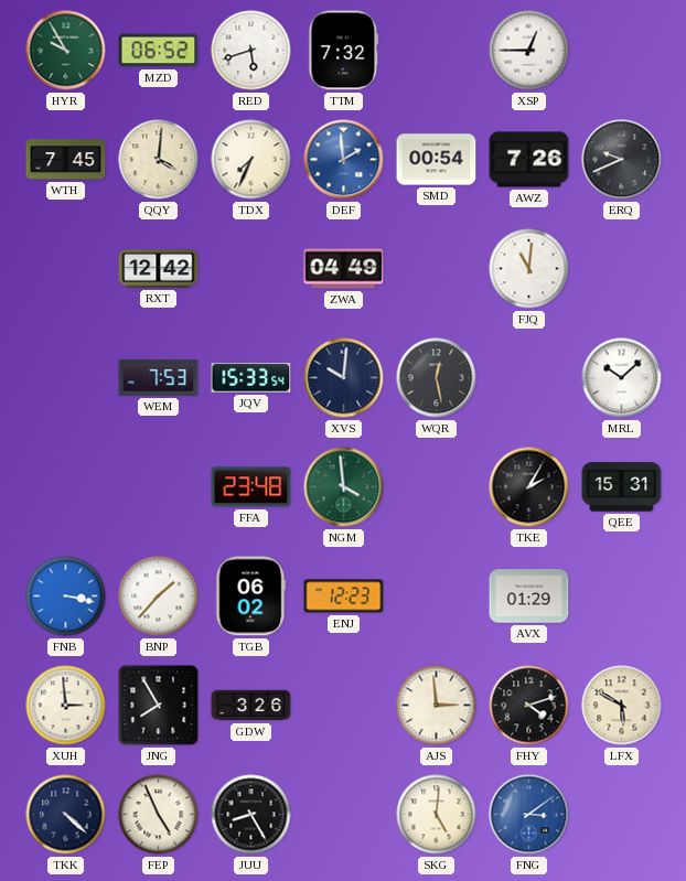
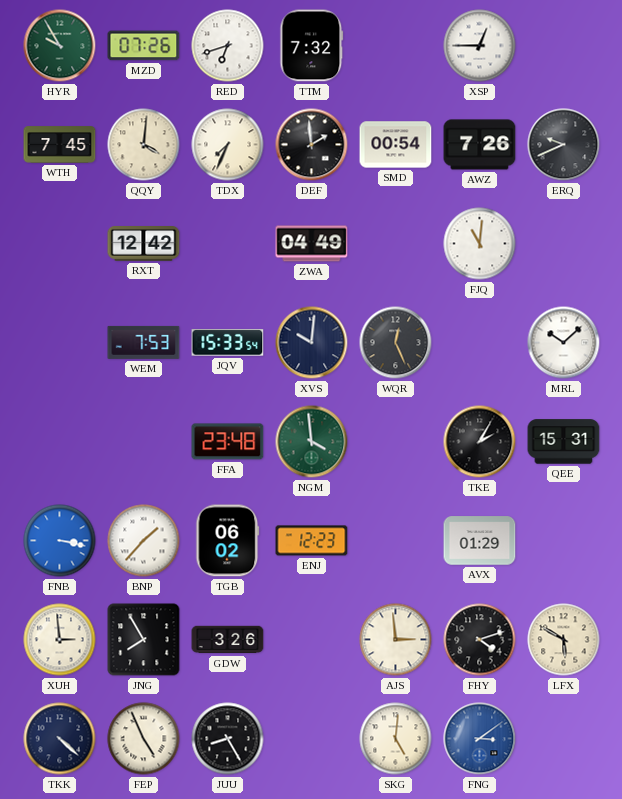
MZD: 06:52 -> 07:26 (144, 46)
RED: 5:42 -> 6:42 (228, 46)
DEF dial: blue -> black (312, 145)
WQR: 12:28 -> 12:26 (396, 343)
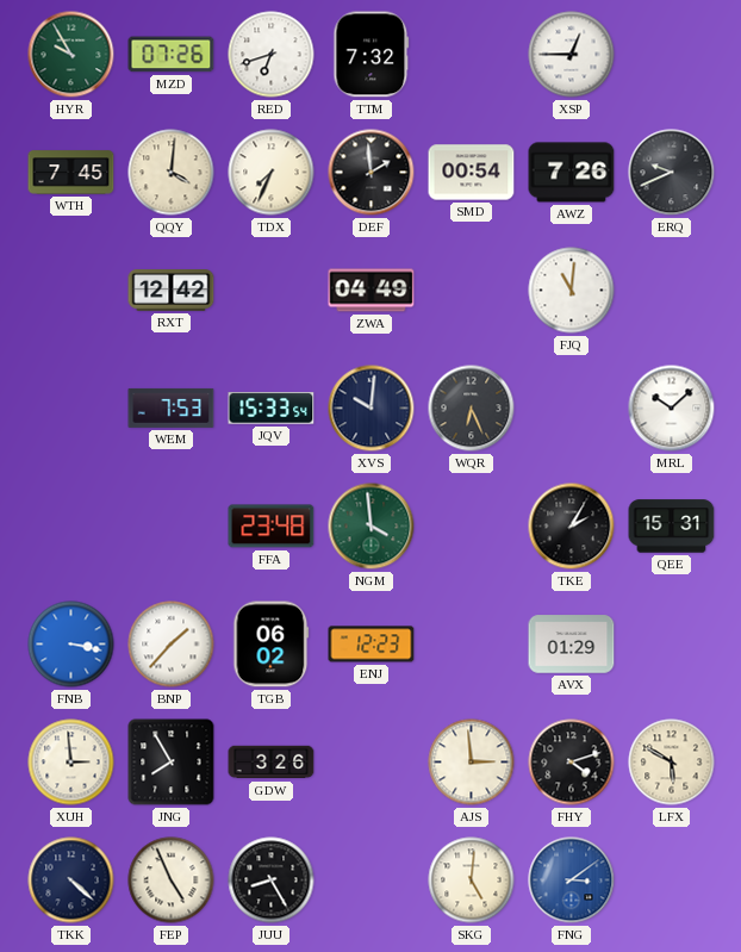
WQR: 12:26 -> 6:26 (472, 409)
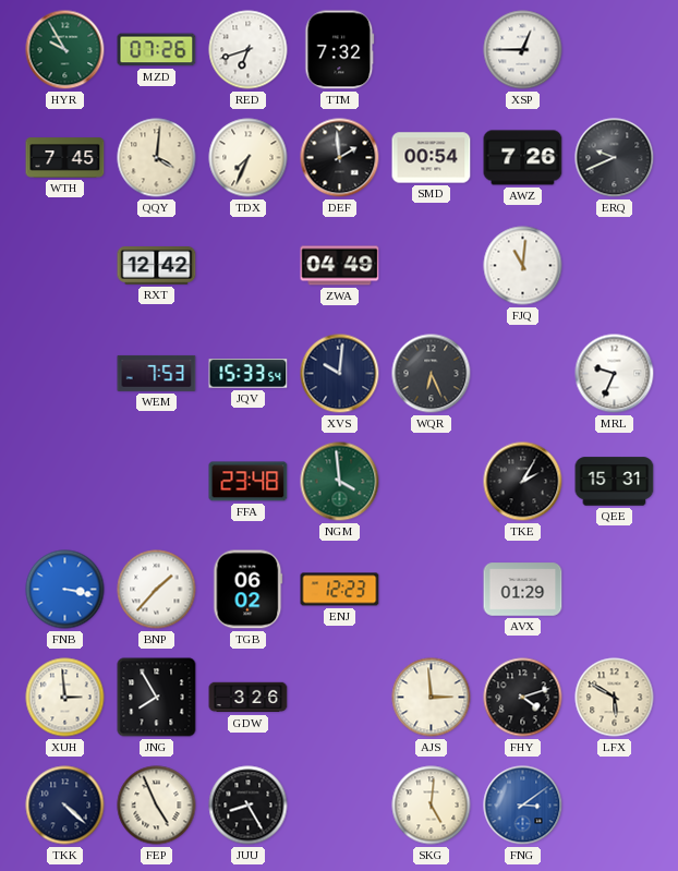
MRL: 10:08 -> 9:34 (615, 374)
